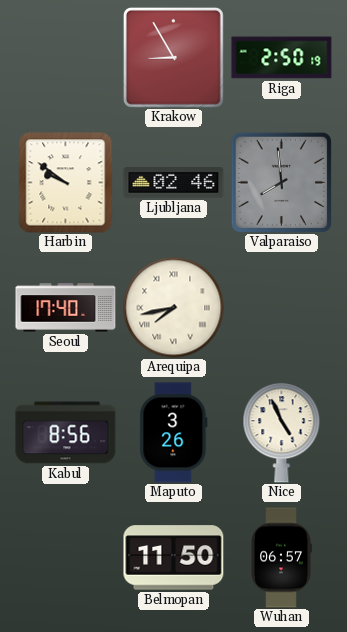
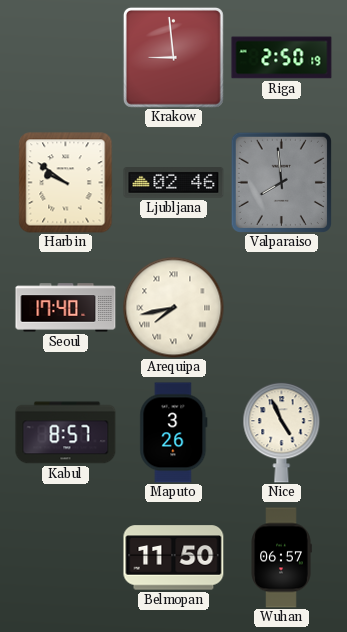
Krakow: 8:55 -> 8:59 (173, 57)
Kabul: 8:56 -> 8:57 (66, 433)
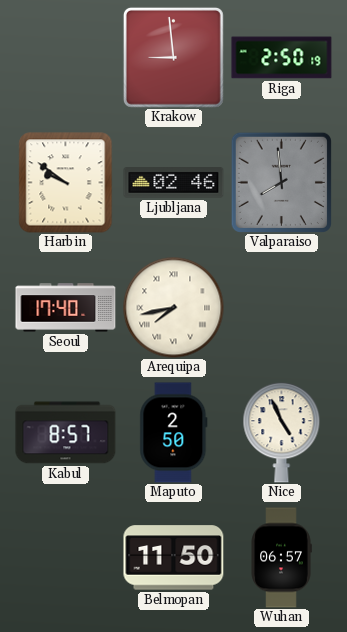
Maputo: 3:26 -> 2:50 (174, 433)
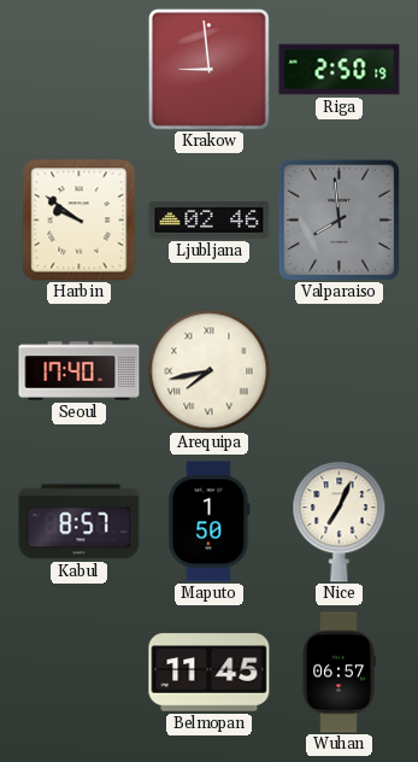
Maputo: 2:50 -> 1:50 (210, 522)
Nice: 4:56 -> 7:04 (340, 522)
Belmopan: 11:50 -> 11:45 (210, 673)
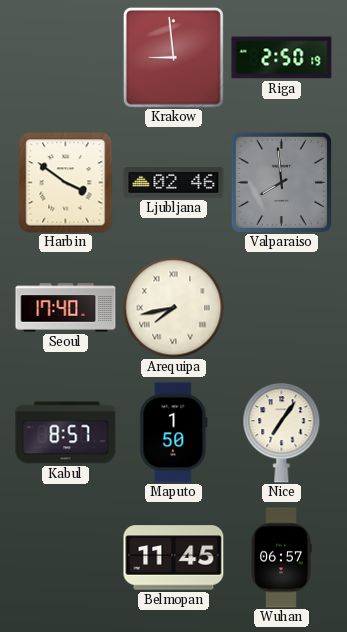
Harbin: 9:51 -> 3:51 (66, 183)
Nice: 7:04 -> 7:06 (282, 433)
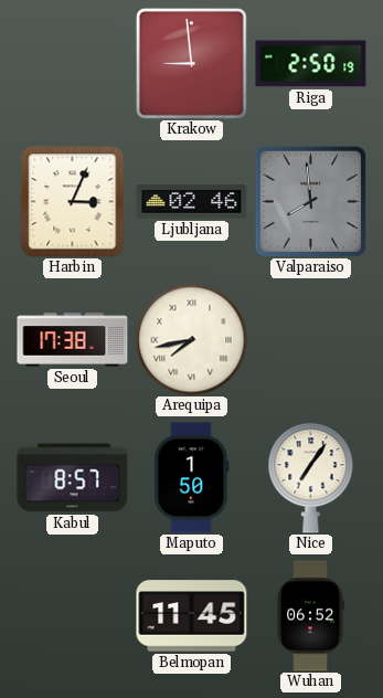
Harbin: 3:51 -> 3:04 (73, 202)
Seoul: 17:40 -> 17:38 (73, 340)
Wuhan: 06:57 -> 06:52 (310, 616)
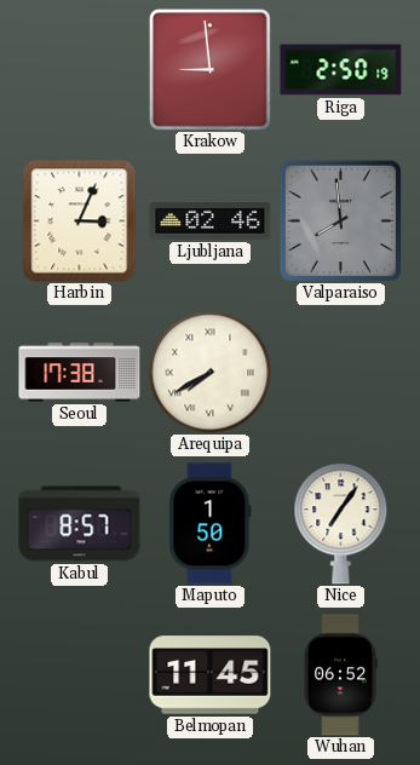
Arequipa: 7:43 -> 7:40 (211, 373)
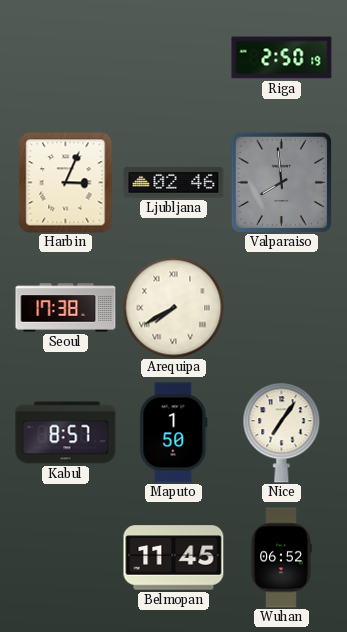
Krakow: 8:59 -> none (209, 69)
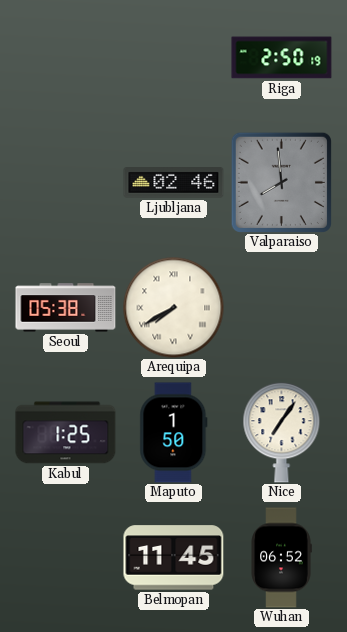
Harbin: 3:04 -> none (66, 183)
Seoul: 17:38 -> 05:38 (66, 308)
Kabul: 8:57 -> 1:25 (66, 433)
